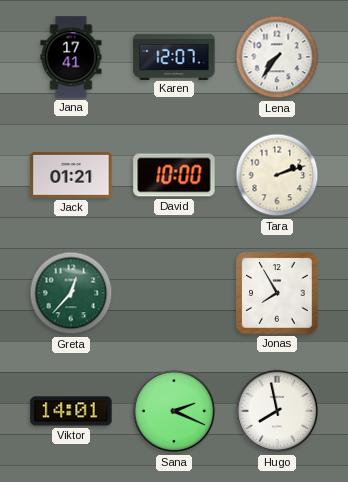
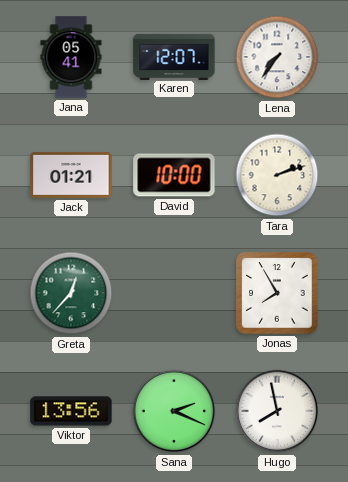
Jana: 17:41 -> 05:41 (71, 57)
Viktor: 14:01 -> 13:56 (71, 411)
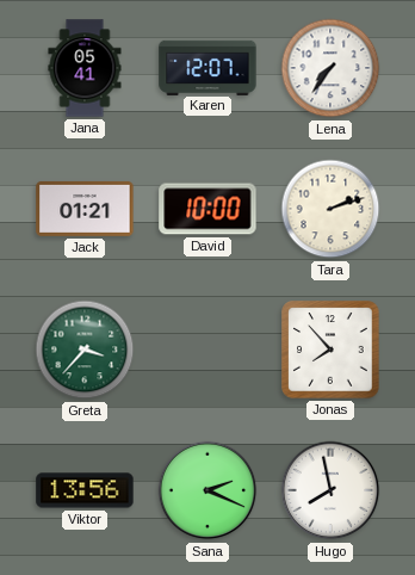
Greta: 12:37 -> 3:37 (85, 350)
Jonas: 7:55 -> 7:53 (330, 350)
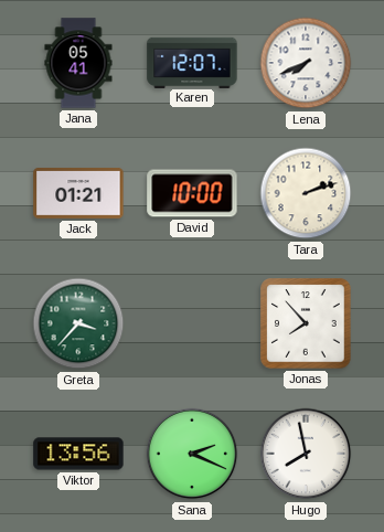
Lena: 7:36 -> 7:41 (306, 63)
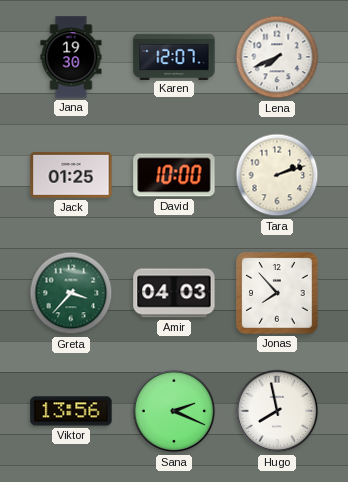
Jana: 05:41 -> 19:30 (71, 57)
Jack: 01:21 -> 01:25 (71, 175)
Amir: none -> 04:03 (174, 293)
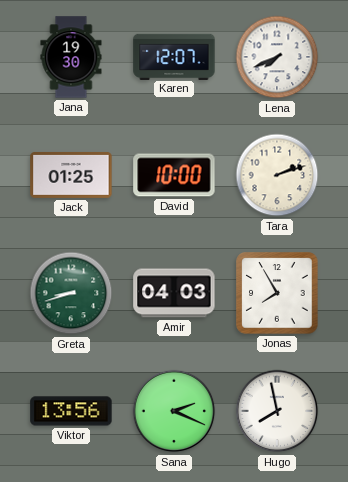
Greta: 3:37 -> 8:42 (71, 293)
Jonas: 7:53 -> 7:55 (277, 293)
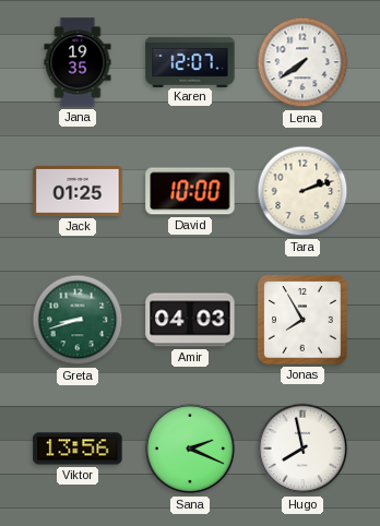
Jana: 19:30 -> 19:35 (78, 62)
Lena: 7:41 -> 7:39 (302, 62)
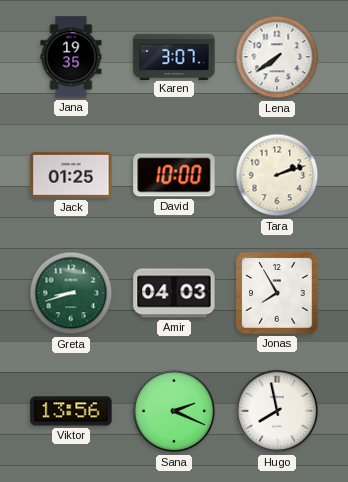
Karen: 12:07 -> 3:07 (174, 56)
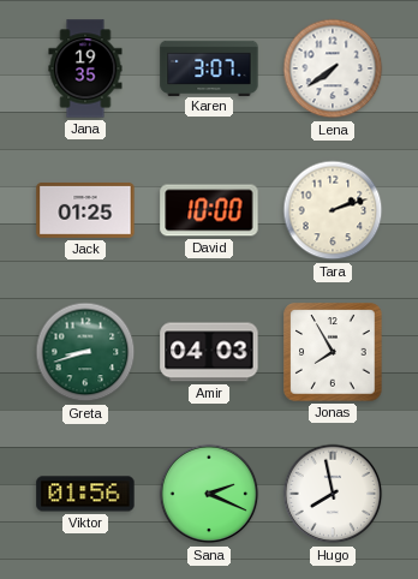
Viktor: 13:56 -> 01:56 (85, 494)
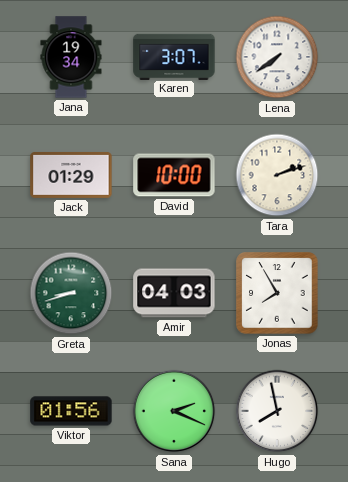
Jana: 19:35 -> 19:34 (71, 57)
Jack: 01:25 -> 01:29 (71, 175)
